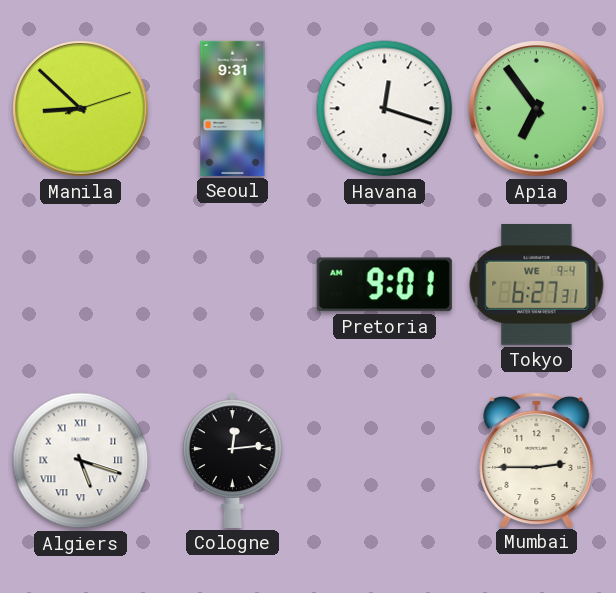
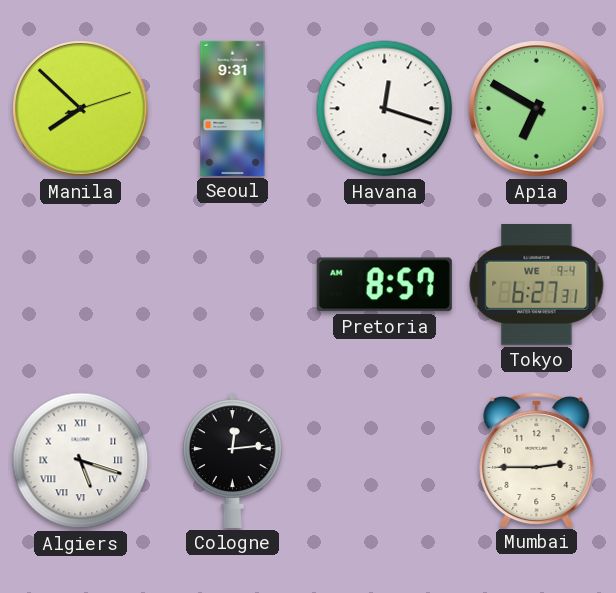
Manila: 8:52 -> 7:52 (81, 109)
Apia: 6:54 -> 6:50 (537, 109)
Pretoria: 9:01 -> 8:57 (384, 285)
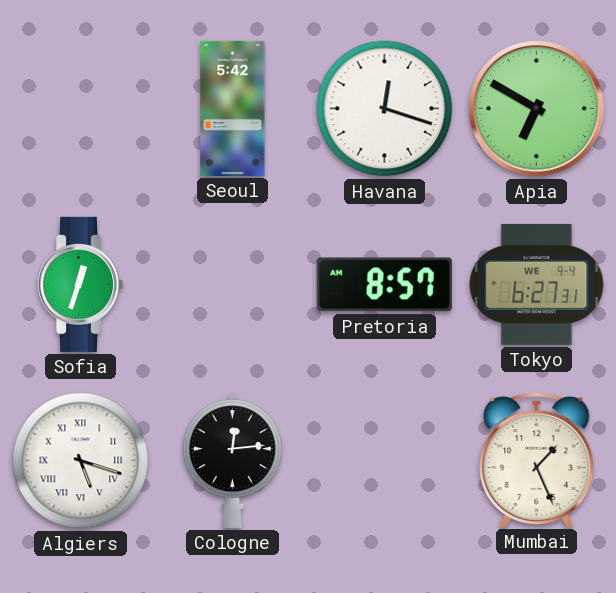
Manila: 7:52 -> none (81, 109)
Seoul: 9:31 -> 5:42 (233, 108)
Sofia: none -> 12:33 (80, 284)
Mumbai: 2:45 -> 1:26 (537, 459)
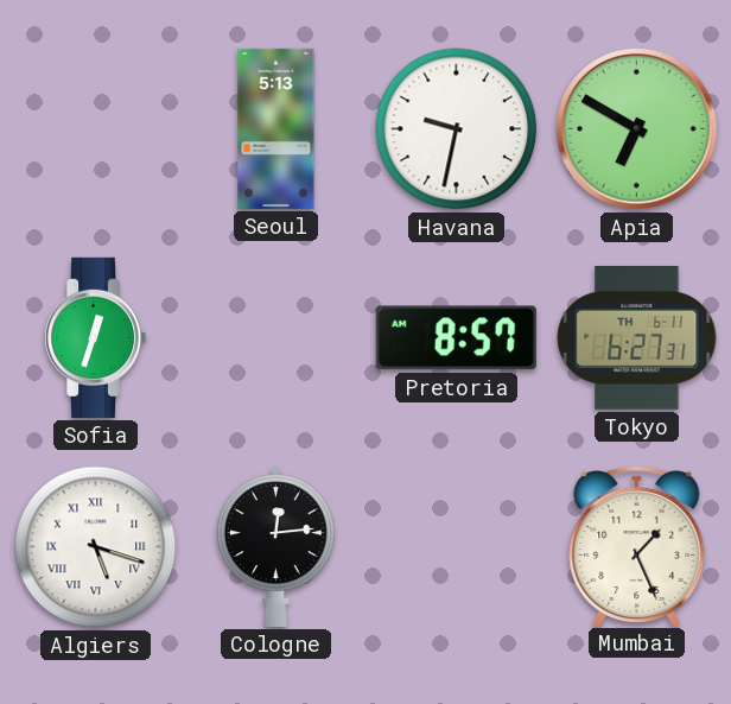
Seoul: 5:42 -> 5:13 (276, 128)
Havana: 12:18 -> 9:32 (457, 129)
Tokyo date: WE 9-4 -> TH 6-11 (637, 337)
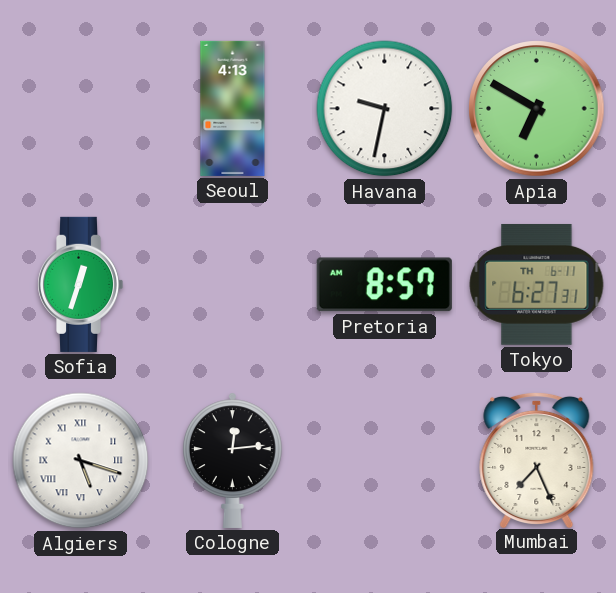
Seoul: 5:13 -> 4:13 (233, 108)
Mumbai: 1:26 -> 7:26 (537, 459)
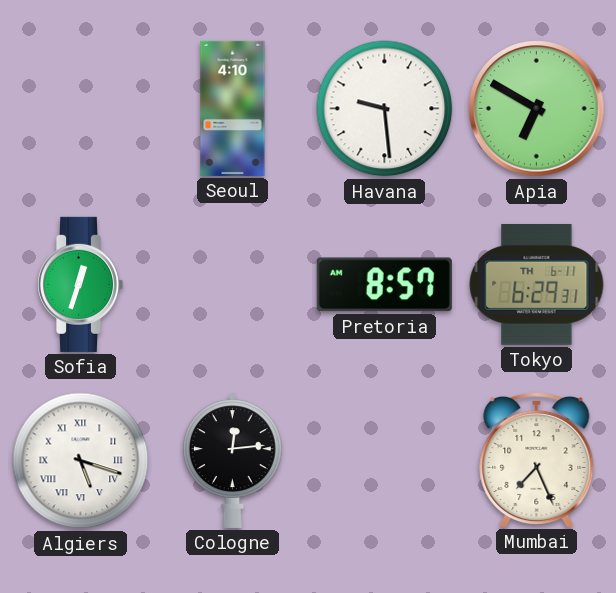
Seoul: 4:13 -> 4:10 (233, 108)
Havana: 9:32 -> 9:29 (385, 109)
Tokyo: 6:27 -> 6:29 (537, 284)
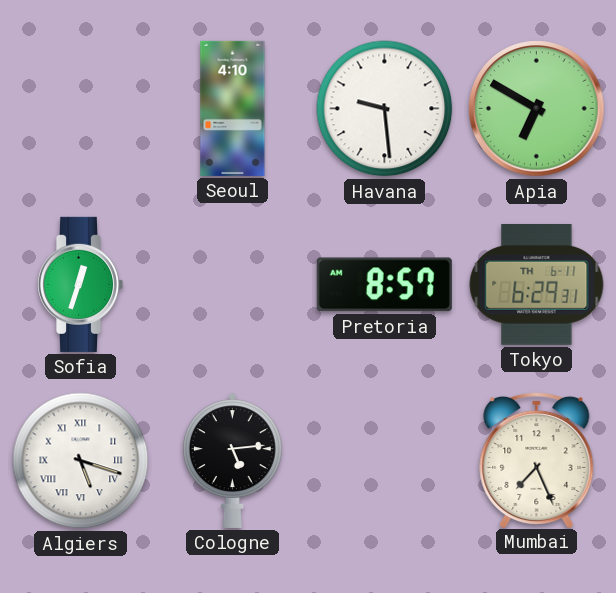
Cologne: 12:14 -> 5:14 (232, 460)
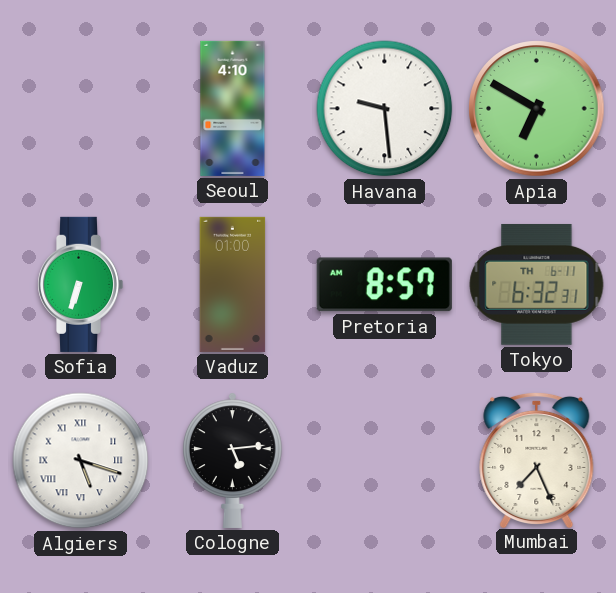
Sofia: 12:33 -> 6:33 (80, 284)
Vaduz: none -> 01:00 (233, 284)
Tokyo: 6:29 -> 6:32 (537, 284)
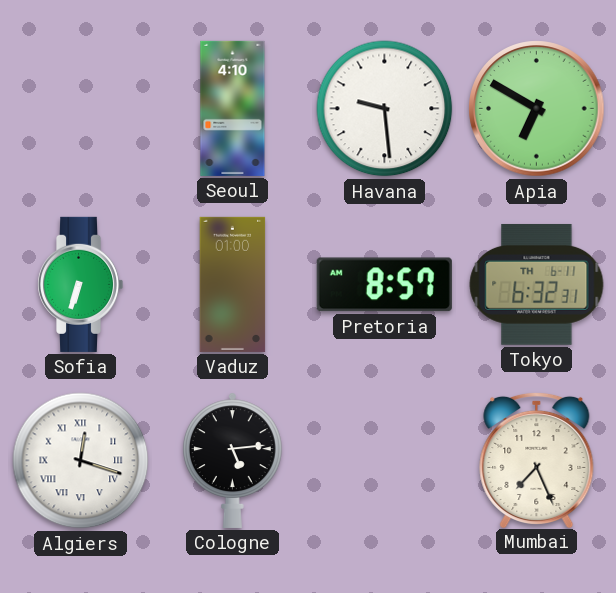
Algiers: 5:18 -> 12:18 (81, 461)
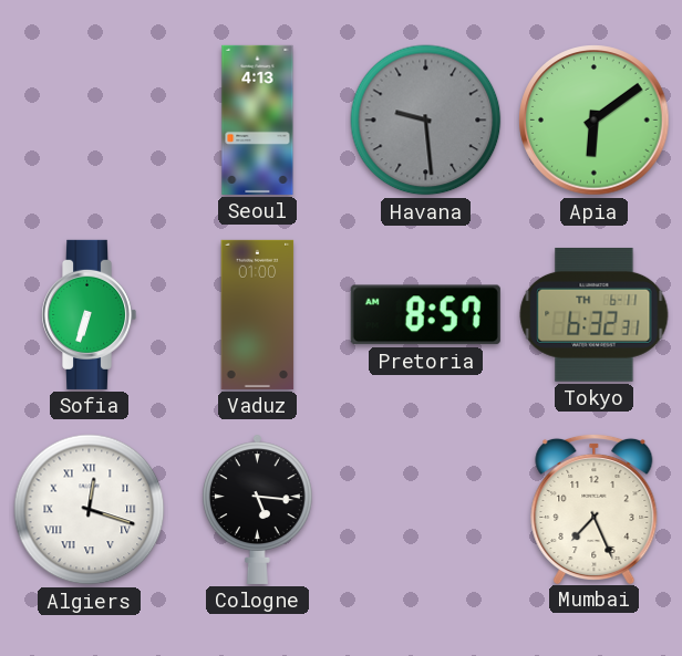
Seoul: 4:10 -> 4:13 (258, 119)
Havana dial: white -> grey (426, 121)
Apia: 6:50 -> 6:09 (595, 121)
Cologne: 5:14 -> 5:16 (257, 509)
